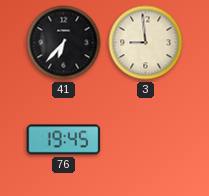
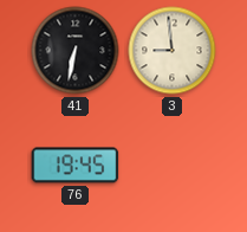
41: 6:37 -> 6:32 (76, 51)
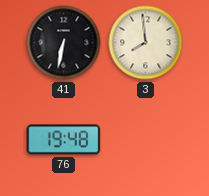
3: 8:59 -> 7:59 (146, 43)
76: 19:45 -> 19:48 (64, 140)
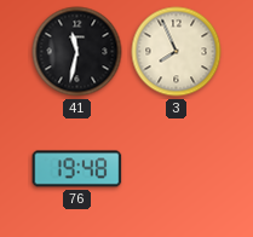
41: 6:32 -> 11:32 (77, 52)
3: 7:59 -> 7:56 (177, 52)
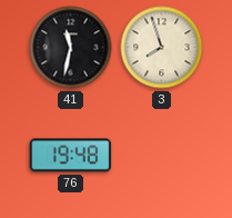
3: 7:56 -> 7:57 (162, 48)
